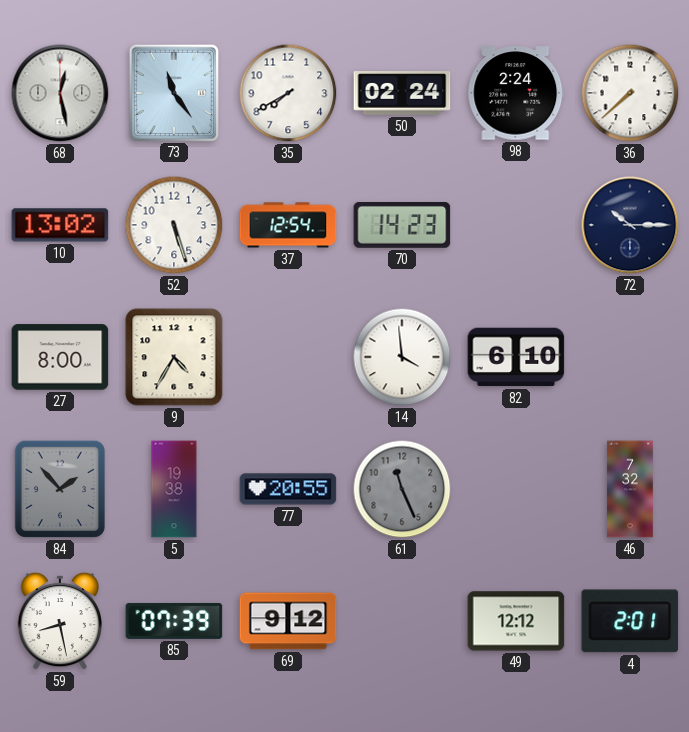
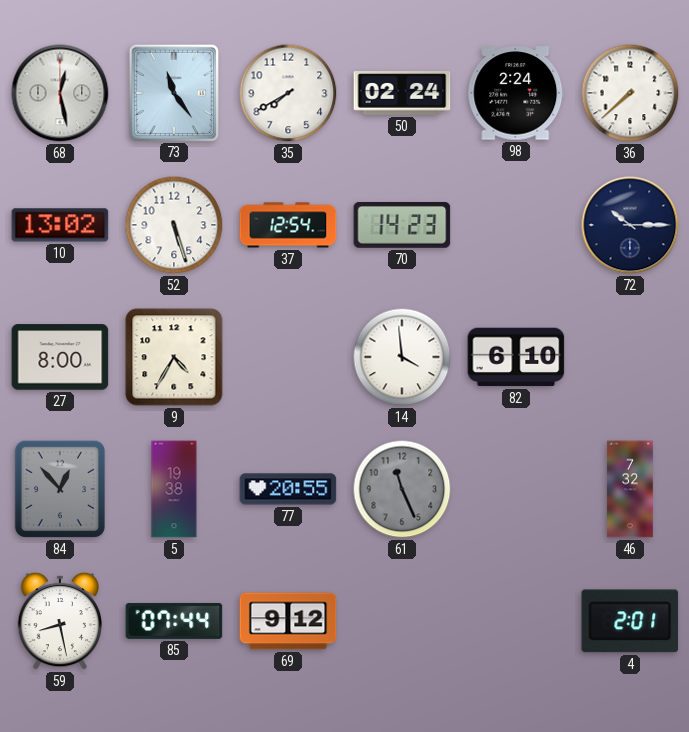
84: 1:53 -> 12:53 (60, 489)
85: 07:39 -> 07:44 (174, 621)
49: 12:12 -> none (516, 621)
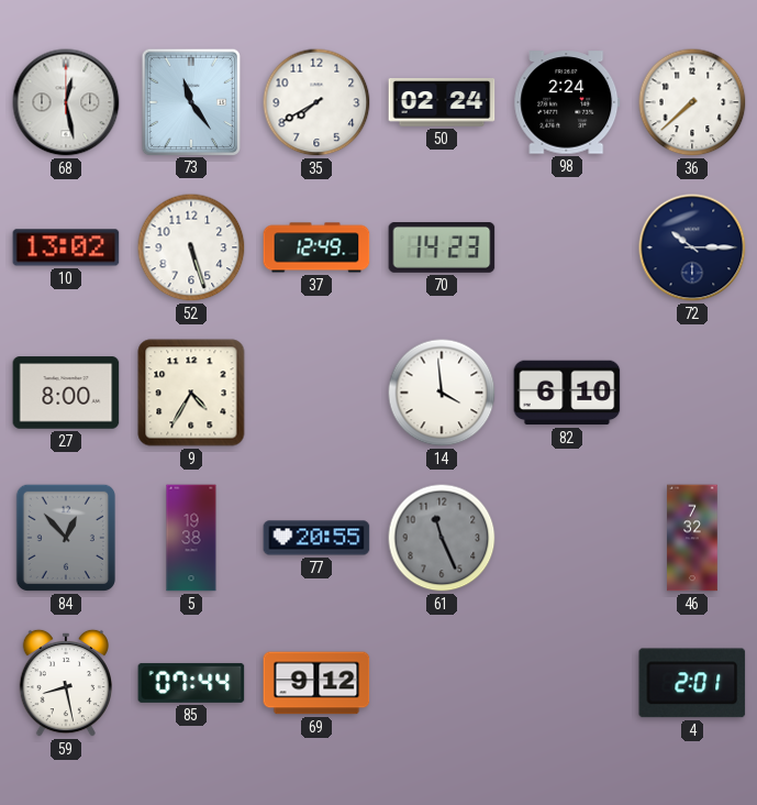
37: 12:54 -> 12:49 (316, 247)
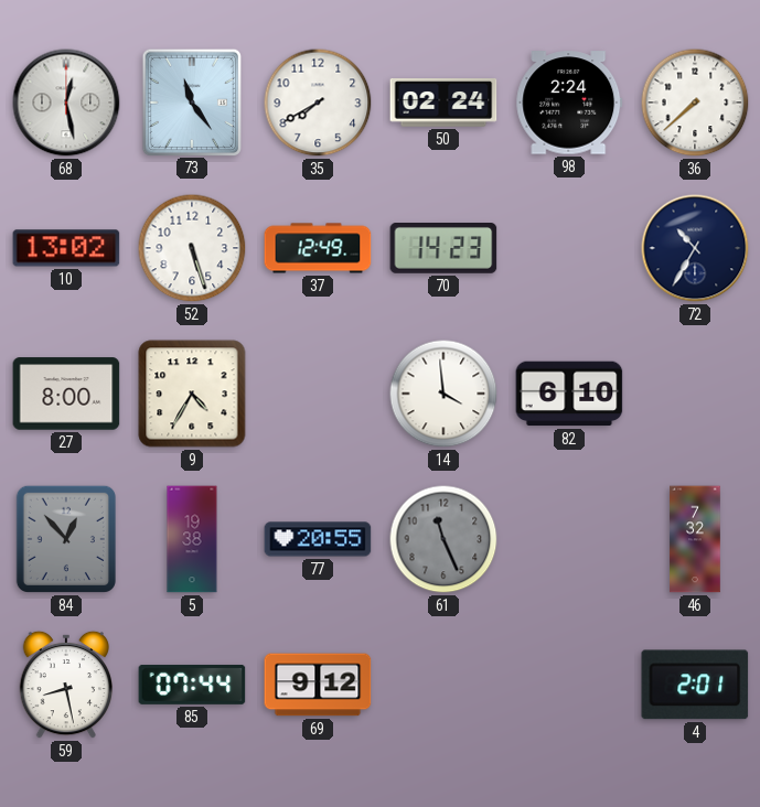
72: 10:15 -> 10:35 (695, 248)
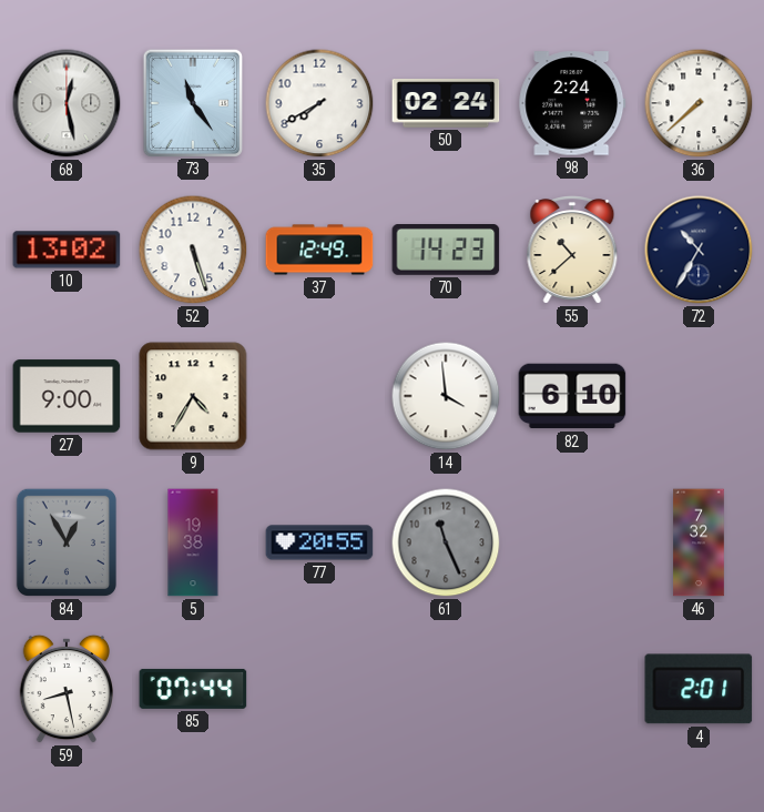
55: none -> 10:38 (572, 251)
27: 8:00 -> 9:00 (67, 396)
84: 12:53 -> 12:55 (67, 542)
69: 9:12 -> none (318, 685)
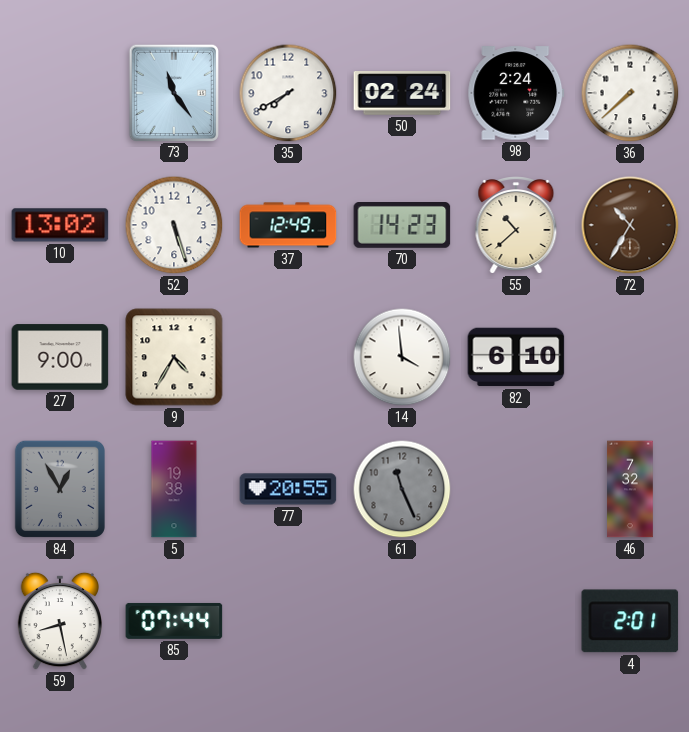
68: 12:28 -> none (67, 103)
72 dial: navy -> brown (630, 225)
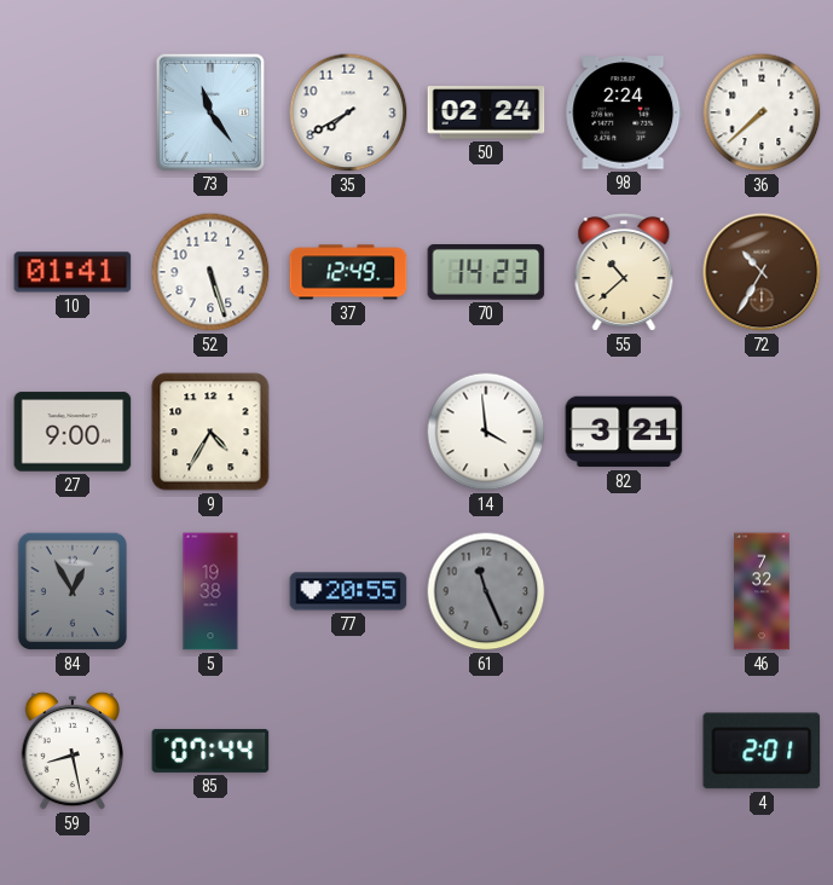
10: 13:02 -> 01:41 (73, 272)
82: 6:10 -> 3:21 (624, 432)
